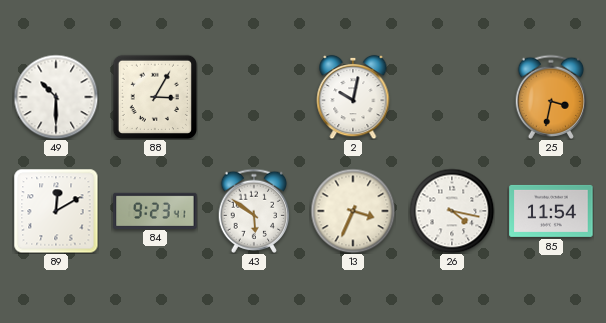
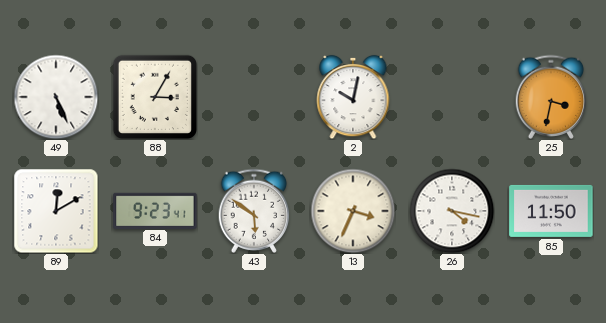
49: 10:30 -> 5:26 (56, 97)
85: 11:54 -> 11:50 (551, 211)
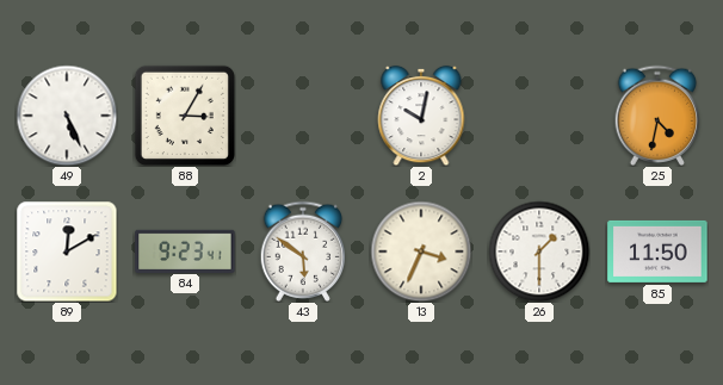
25: 3:32 -> 4:32 (657, 114)
26: 4:17 -> 1:30 (539, 252)
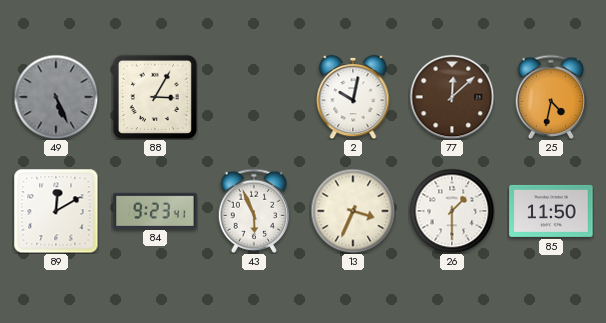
49 dial: white -> grey (56, 97)
77: none -> 12:08 (452, 97)
43: 5:51 -> 5:56 (254, 210)
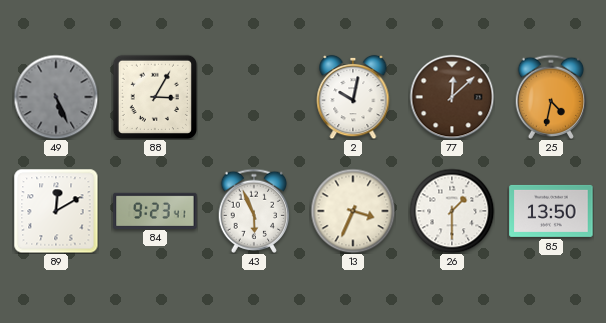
85: 11:50 -> 13:50 (551, 211)
